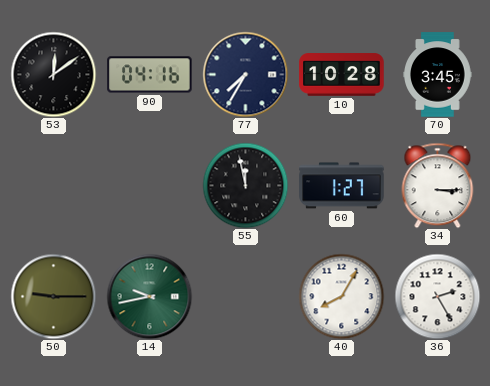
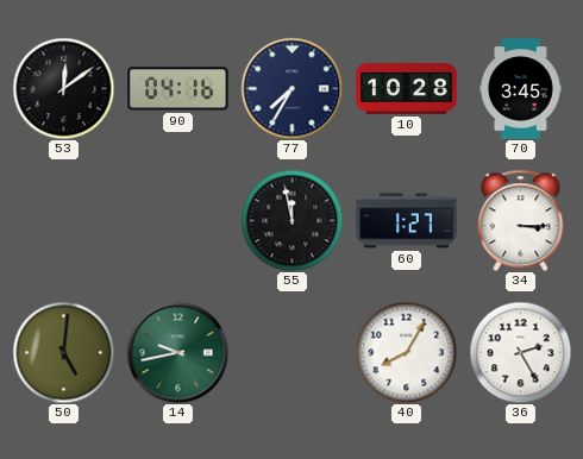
50: 9:15 -> 5:01 (63, 352)
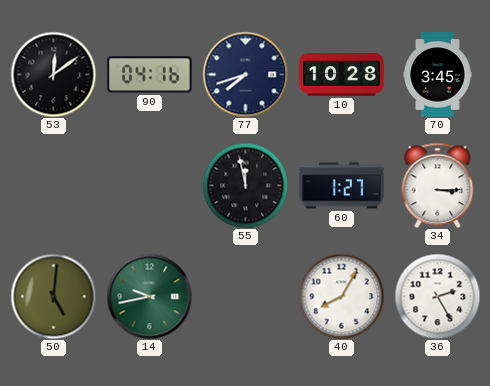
77: 7:35 -> 7:42 (245, 74)
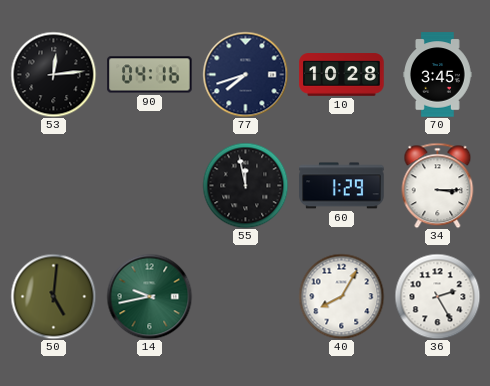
53: 12:09 -> 12:14 (53, 74)
60: 1:27 -> 1:29 (342, 186)
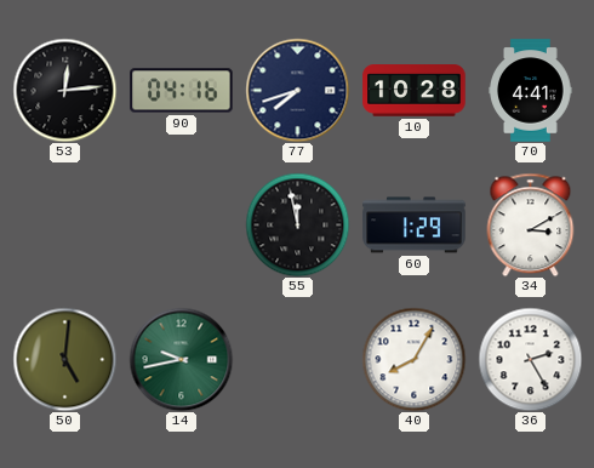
70: 3:45 -> 4:41 (531, 91)
34: 3:15 -> 3:10 (531, 224)
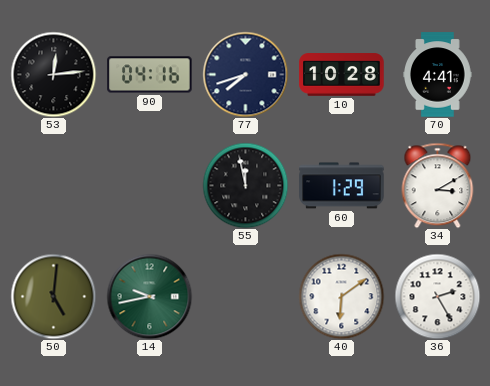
40: 8:05 -> 6:09 (341, 296)
